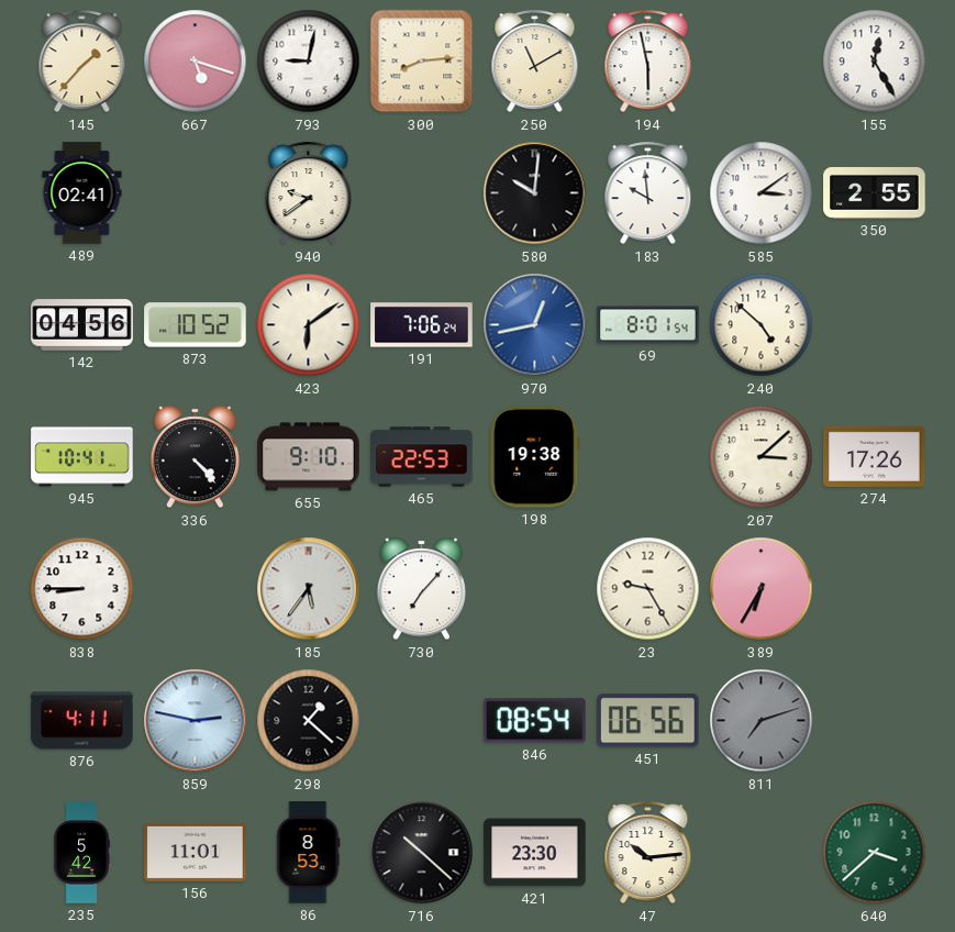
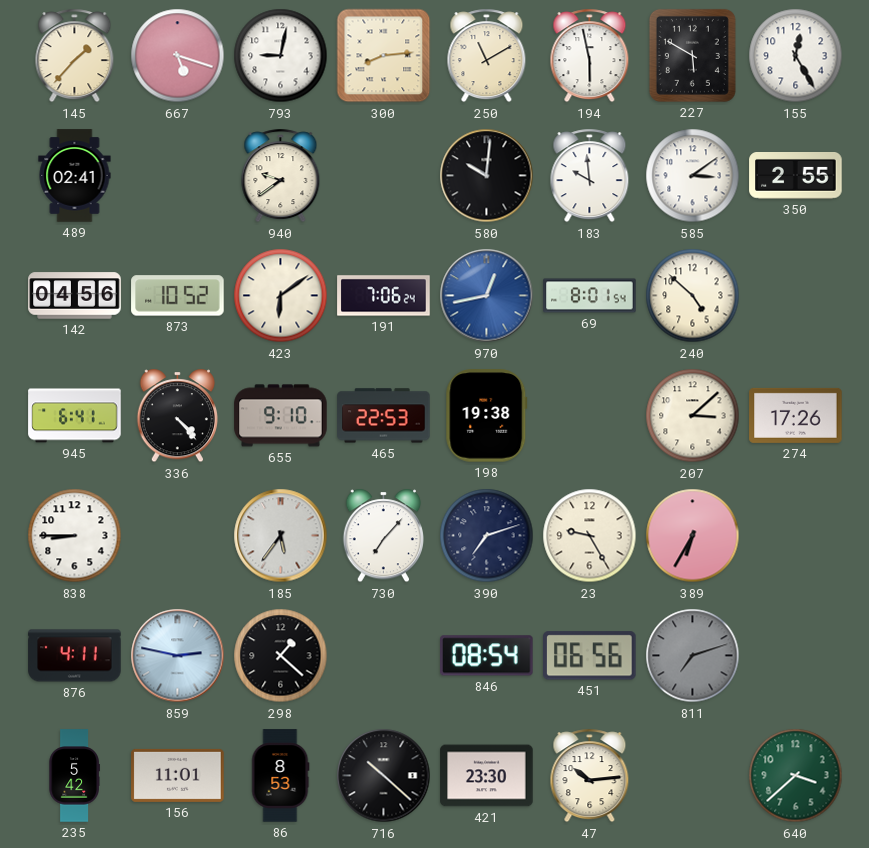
227: none -> 5:50 (692, 55)
945: 10:41 -> 6:41 (75, 416)
390: none -> 7:12 (487, 536)
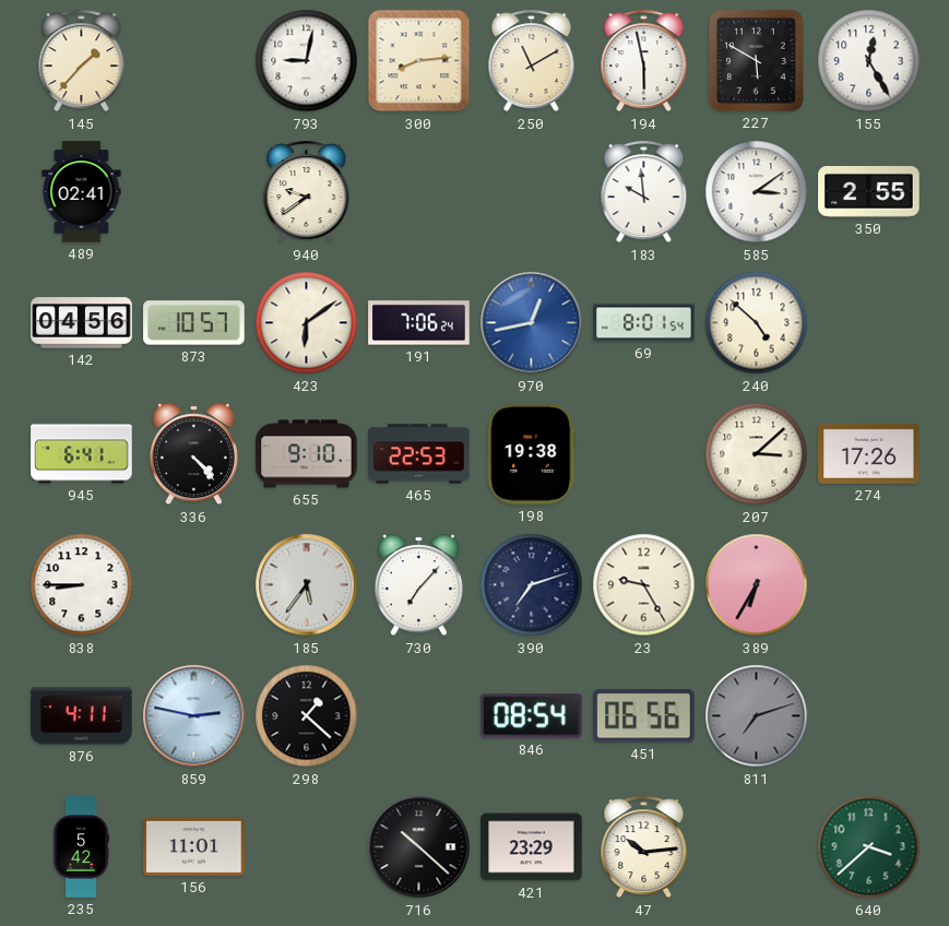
667: 5:18 -> none (178, 56)
580: 10:01 -> none (487, 176)
873: 10:52 -> 10:57 (194, 323)
86: 8:53 -> none (280, 776)
421: 23:30 -> 23:29 (532, 847)
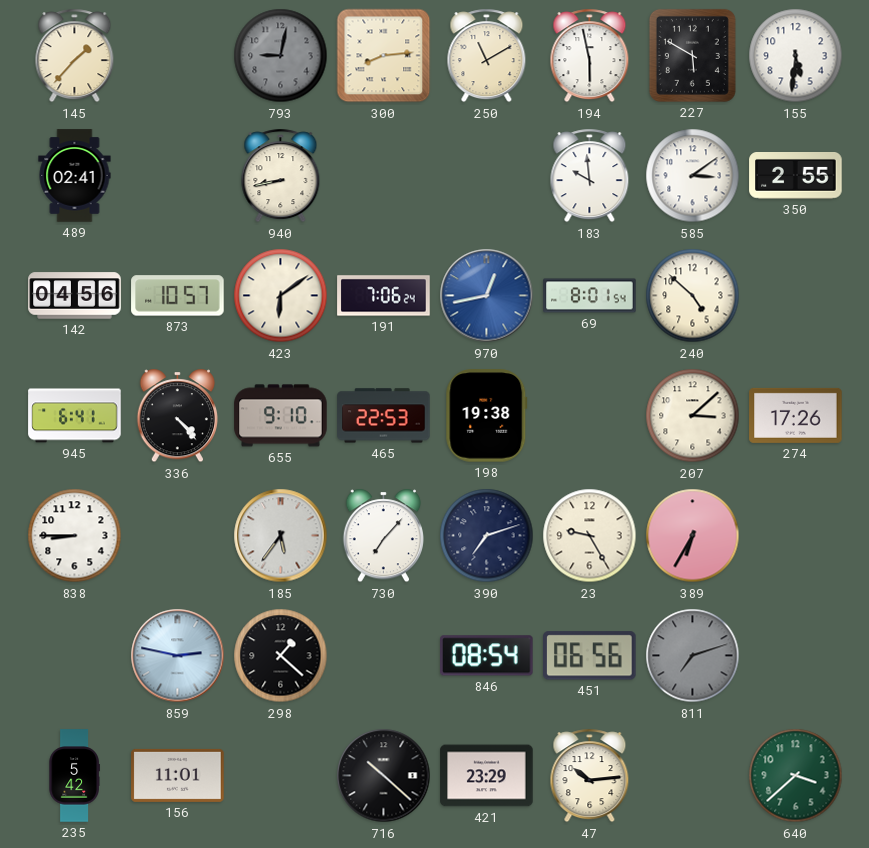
793 dial: white -> grey (281, 56)
155: 12:25 -> 5:31 (796, 56)
940: 9:39 -> 8:43 (281, 176)
876: 4:11 -> none (82, 716)
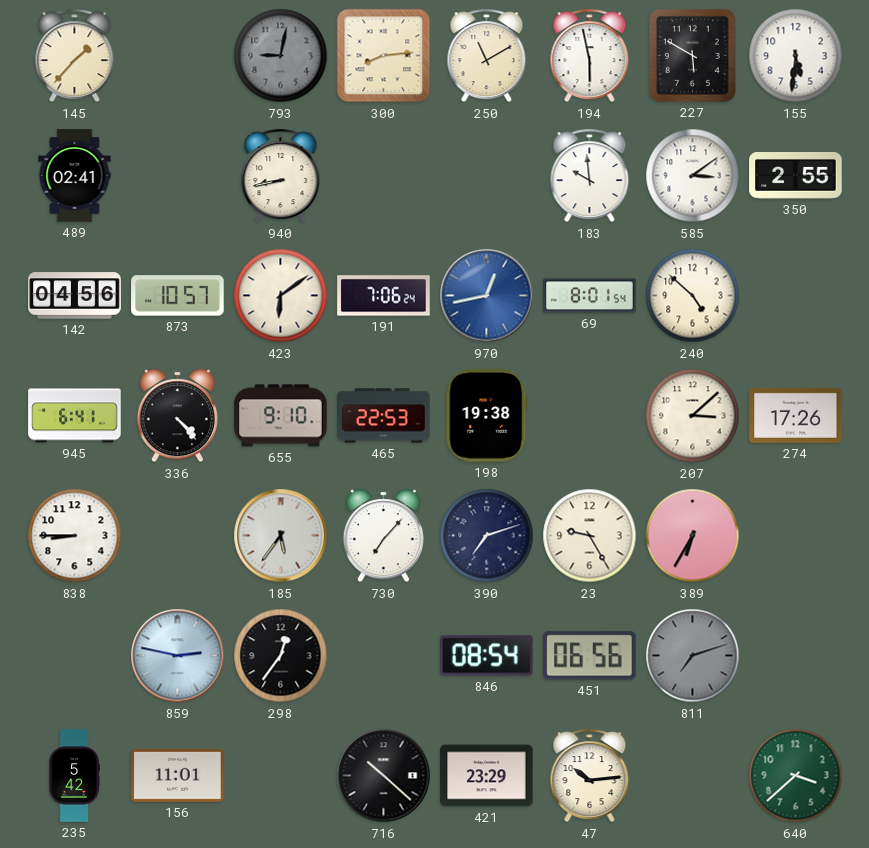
298: 1:22 -> 12:36 (281, 656)
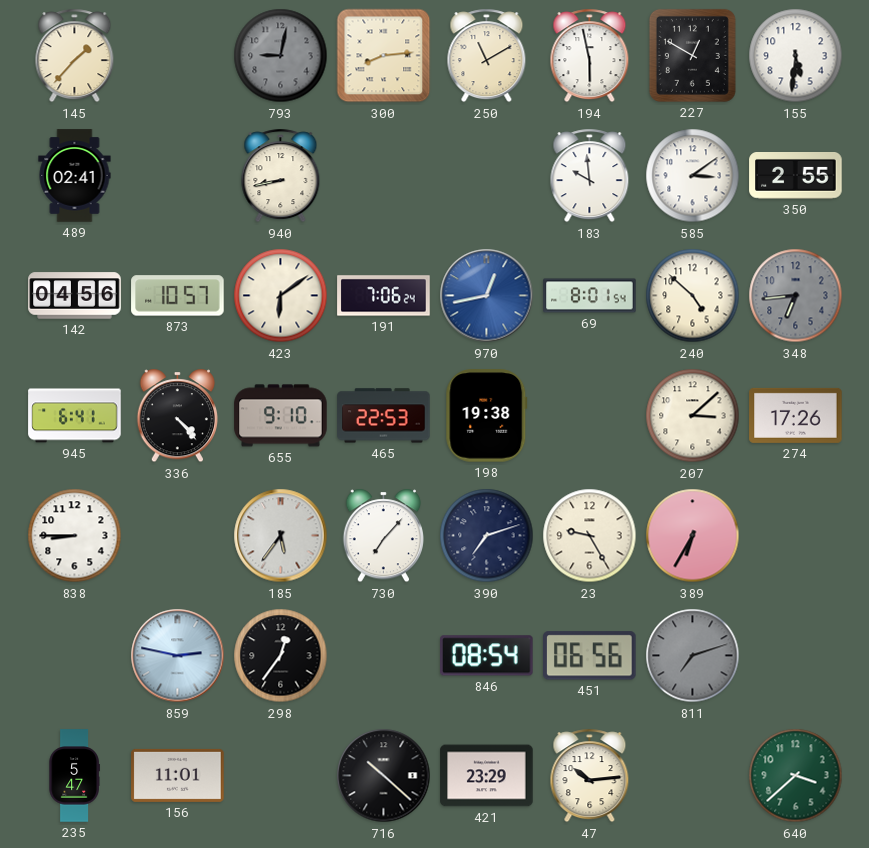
227: 5:50 -> 12:50 (692, 55)
348: none -> 6:44 (796, 296)
235: 5:42 -> 5:47 (74, 776)
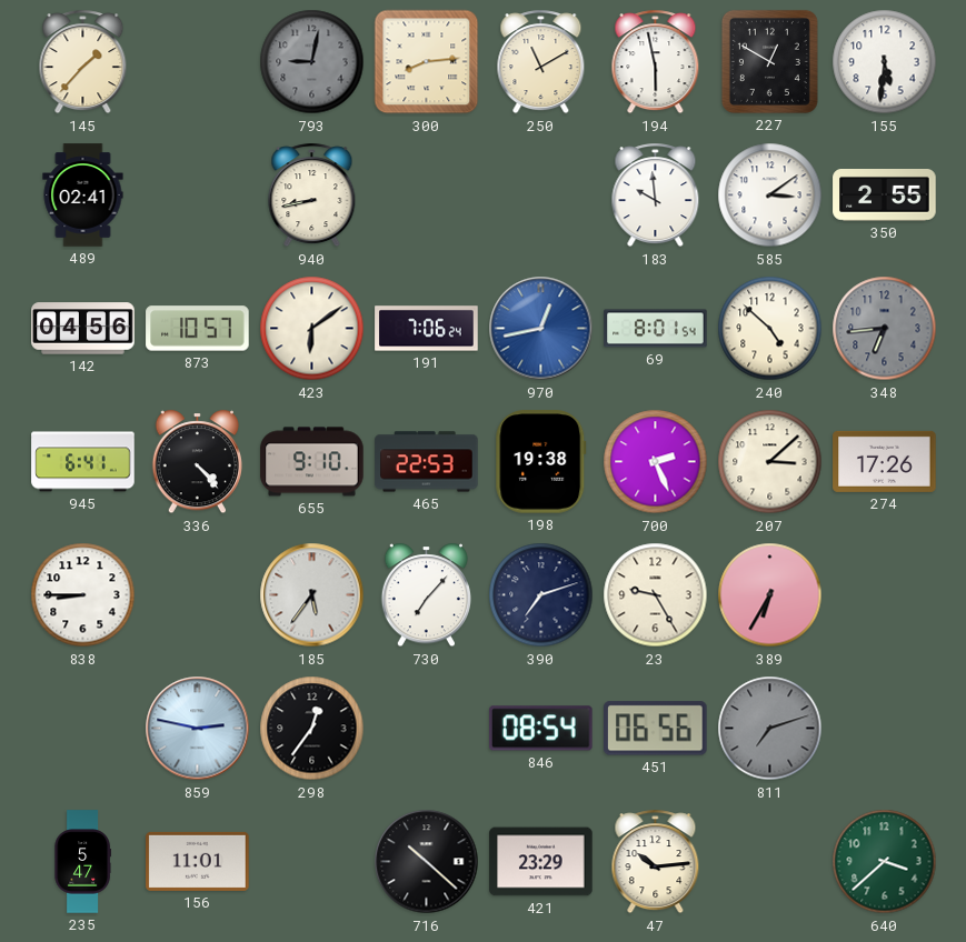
700: none -> 2:26 (656, 462)
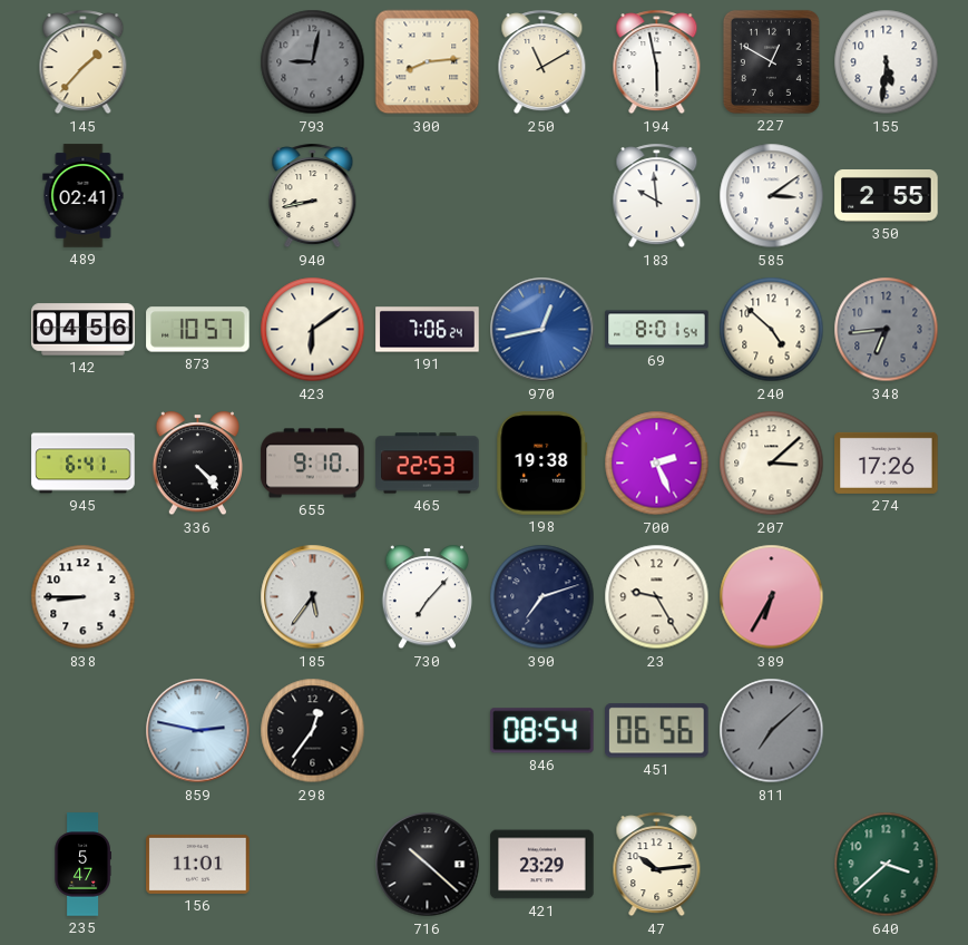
811: 7:12 -> 7:08 (772, 731)
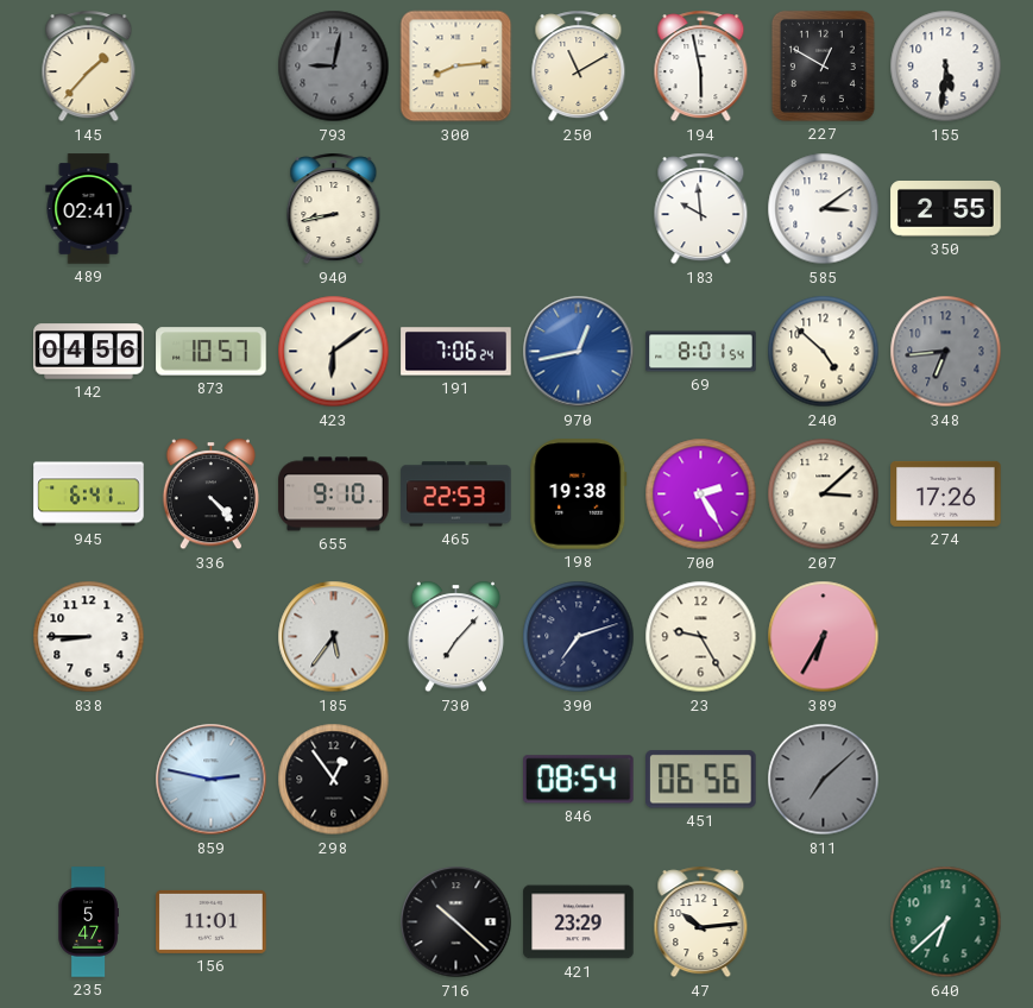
700: 2:26 -> 2:25 (701, 494)
298: 12:36 -> 12:54 (334, 780)
640: 3:38 -> 6:38 (946, 922)
